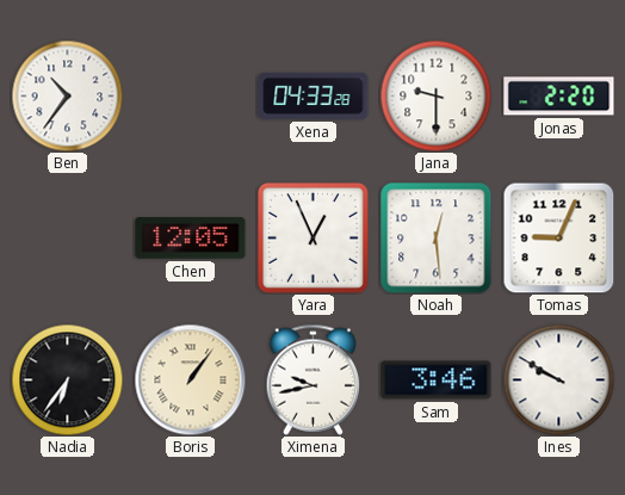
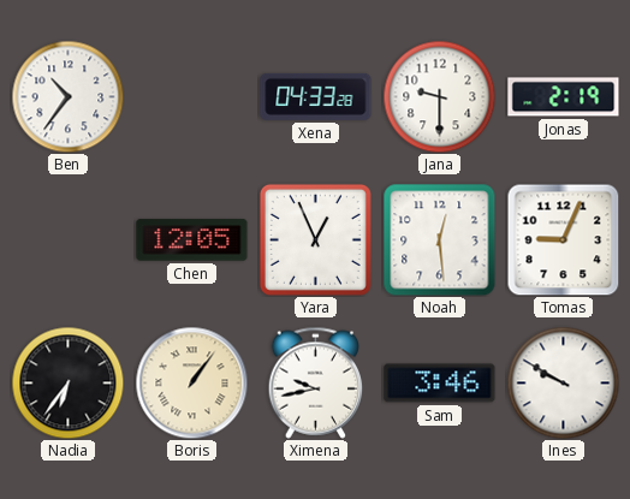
Jonas: 2:20 -> 2:19 (564, 97)
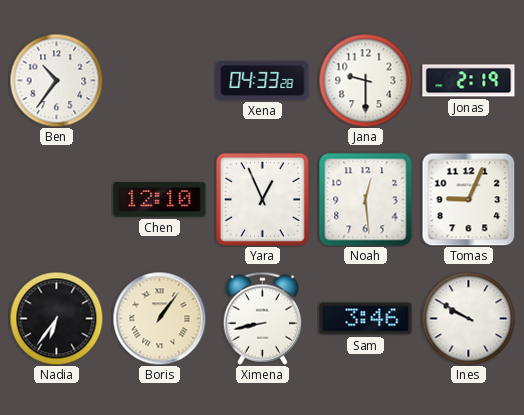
Chen: 12:05 -> 12:10 (160, 200)
Ximena: 9:43 -> 8:43 (263, 318)
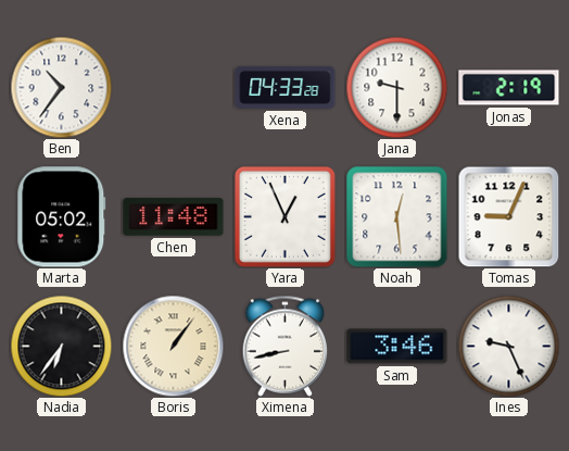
Marta: none -> 05:02 (62, 217)
Chen: 12:10 -> 11:48 (174, 217)
Ines: 9:50 -> 9:26 (508, 346)
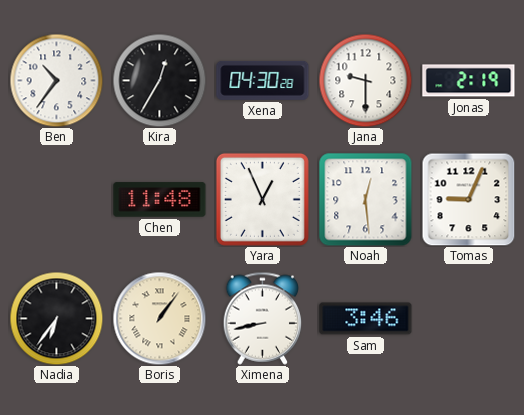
Kira: none -> 12:35 (159, 80)
Xena: 04:33 -> 04:30 (263, 80)
Marta: 05:02 -> none (62, 217)
Ines: 9:26 -> none (508, 346)
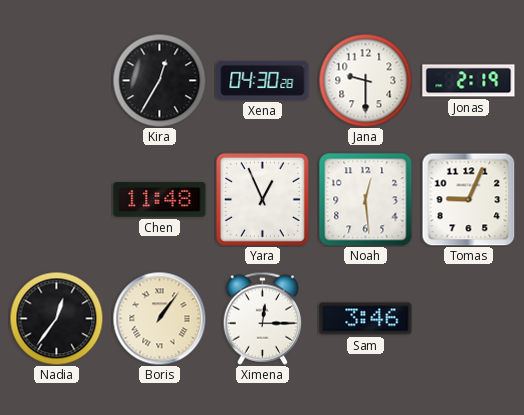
Ben: 10:36 -> none (56, 80)
Nadia: 6:36 -> 12:36 (56, 318)
Ximena: 8:43 -> 12:15 (263, 318)
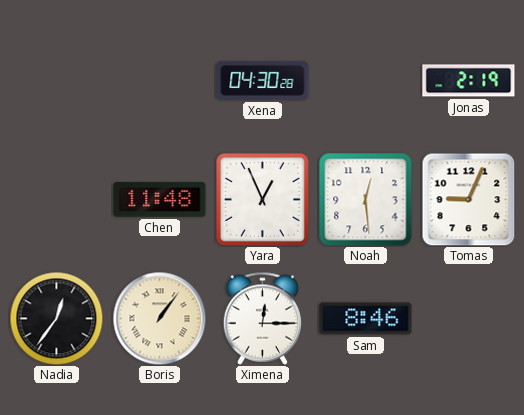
Kira: 12:35 -> none (159, 80)
Jana: 9:30 -> none (365, 80)
Sam: 3:46 -> 8:46 (366, 319)
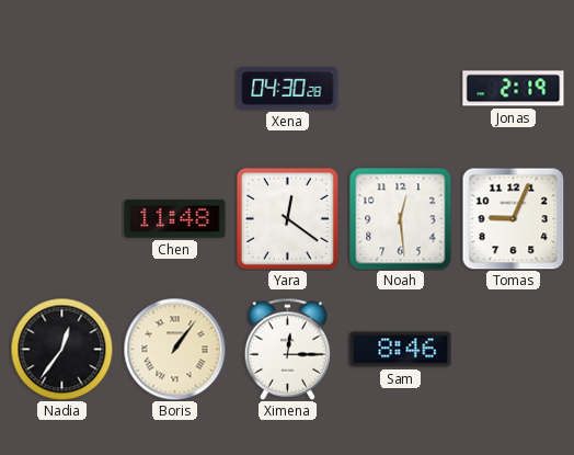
Yara: 12:56 -> 12:21 (287, 218)
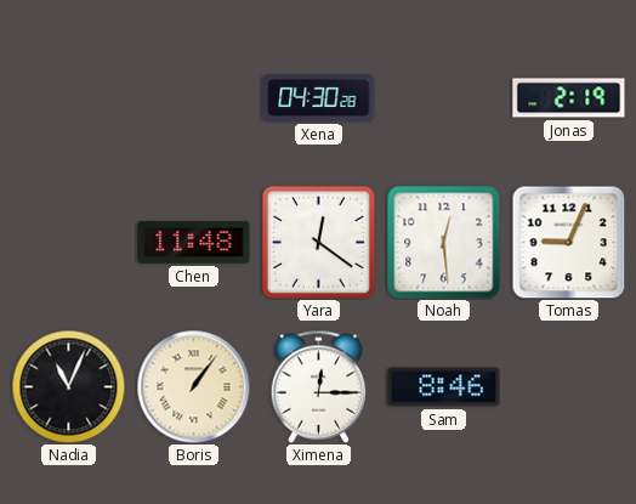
Nadia: 12:36 -> 11:04 (68, 386)
